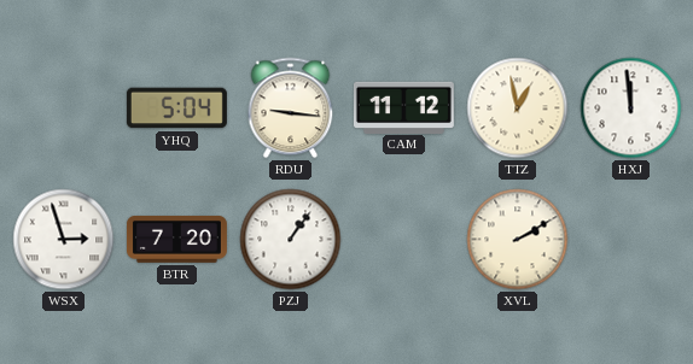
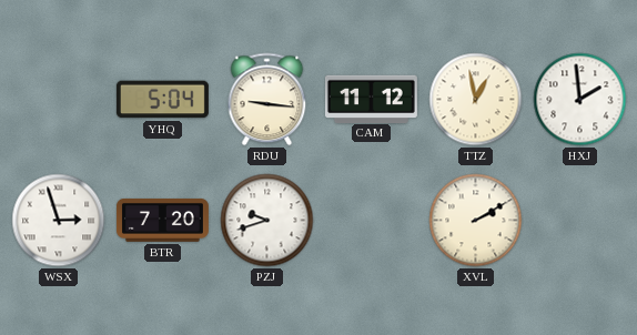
HXJ: 11:59 -> 1:59 (580, 100)
PZJ: 1:06 -> 9:42 (267, 221)
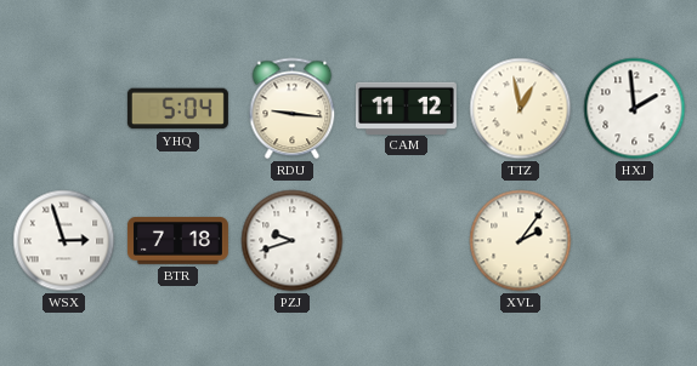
BTR: 7:20 -> 7:18 (177, 240)
XVL: 2:10 -> 2:06 (521, 241)
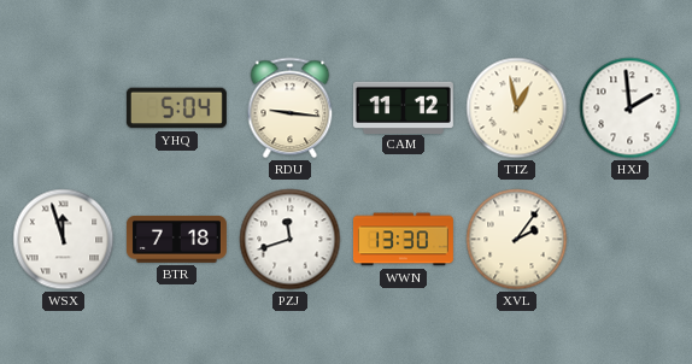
WSX: 2:57 -> 11:57 (64, 240)
PZJ: 9:42 -> 11:42 (291, 240)
WWN: none -> 13:30 (403, 240)
